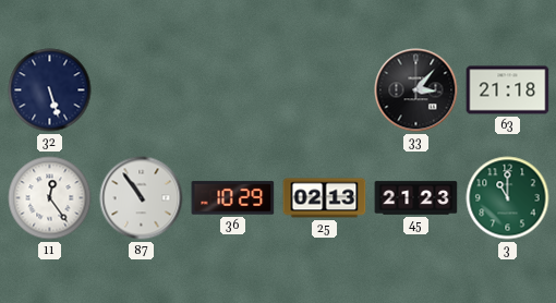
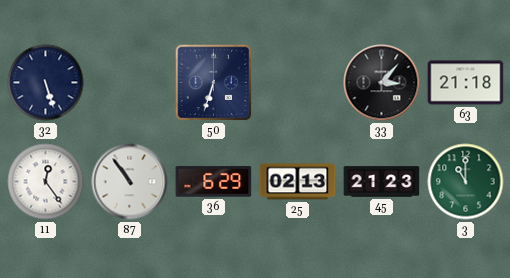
50: none -> 6:33 (214, 83)
36: 10:29 -> 6:29 (214, 182)
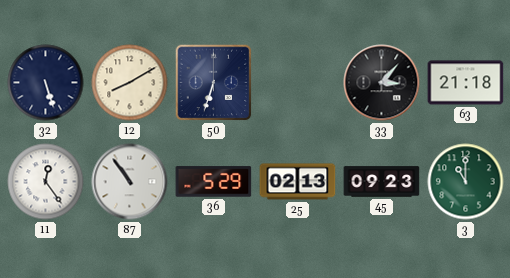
12: none -> 8:10 (130, 83)
36: 6:29 -> 5:29 (214, 182)
45: 21:23 -> 09:23 (382, 182)
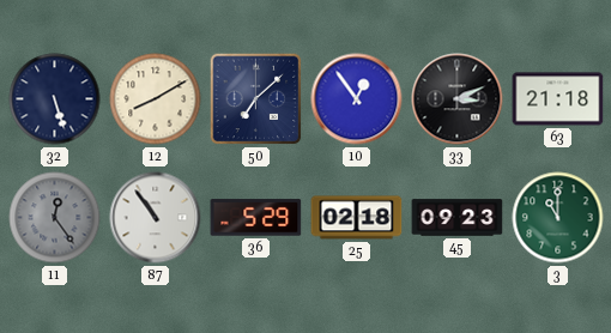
50: 6:33 -> 7:08 (256, 99)
10: none -> 12:54 (357, 99)
33: 3:07 -> 3:11 (458, 99)
11 dial: white -> grey (55, 218)
25: 02:13 -> 02:18 (357, 218)
